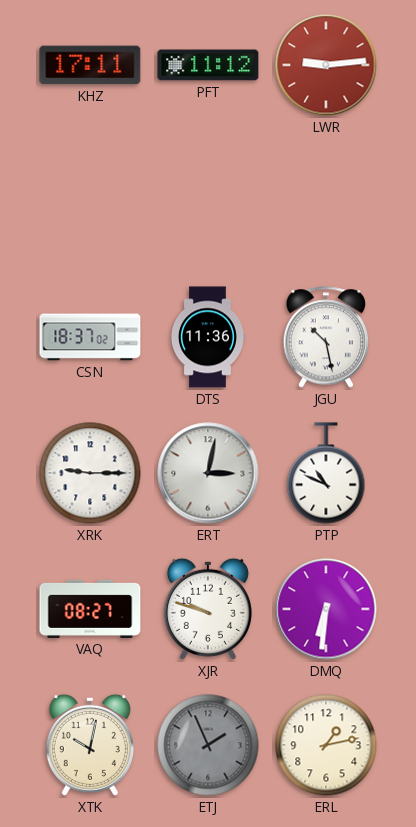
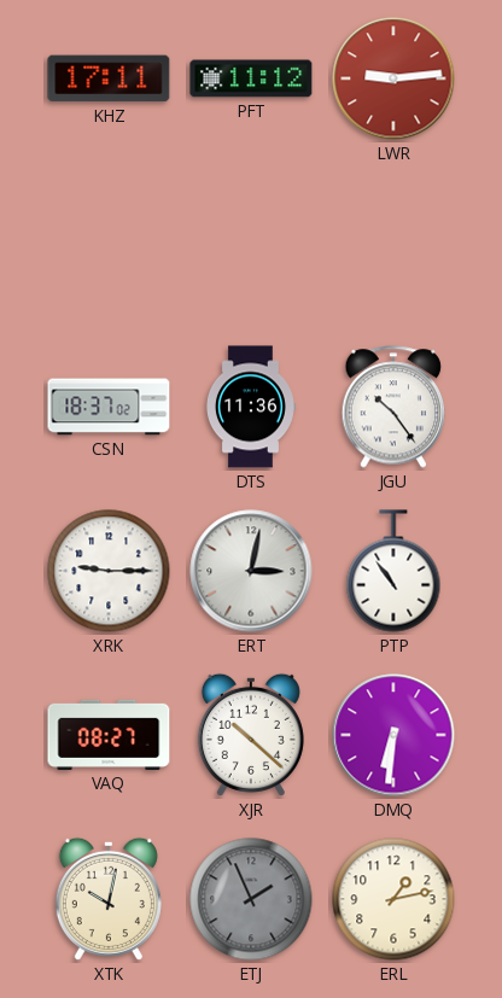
JGU: 10:28 -> 10:24 (393, 407)
PTP: 10:49 -> 10:54 (393, 571)
XJR: 9:48 -> 10:22 (251, 735)
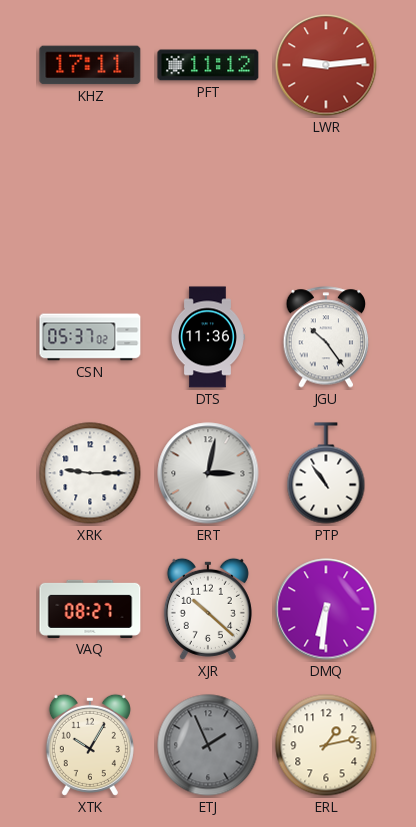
CSN: 18:37 -> 05:37 (90, 337)
XTK: 10:02 -> 10:05 (90, 745)
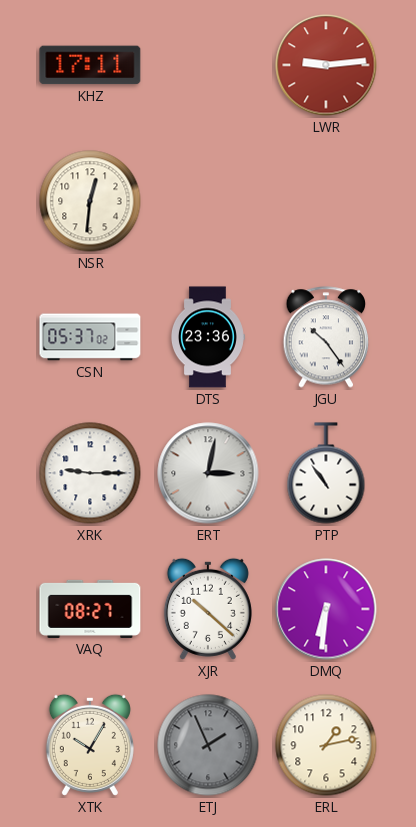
PFT: 11:12 -> none (208, 65)
NSR: none -> 12:31 (90, 201)
DTS: 11:36 -> 23:36 (207, 337)
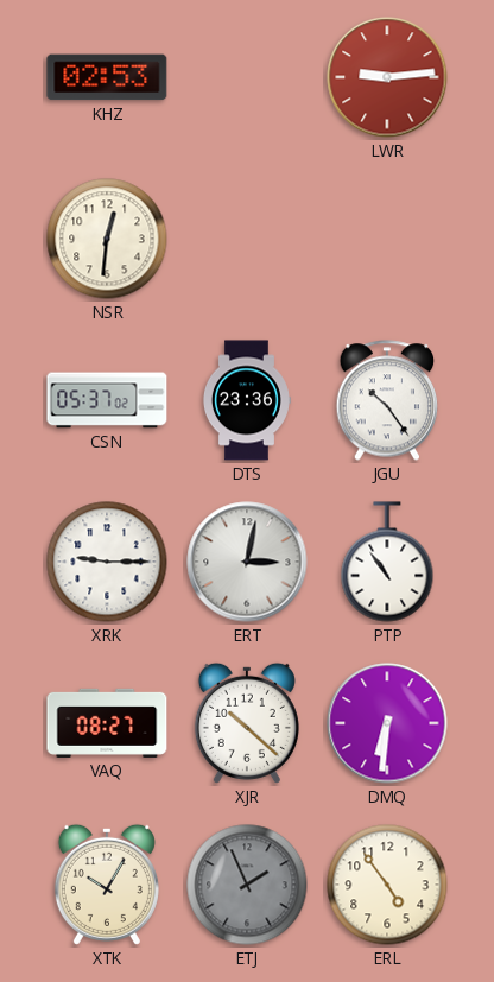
KHZ: 17:11 -> 02:53 (107, 77)
ERL: 1:13 -> 4:54 (387, 885)
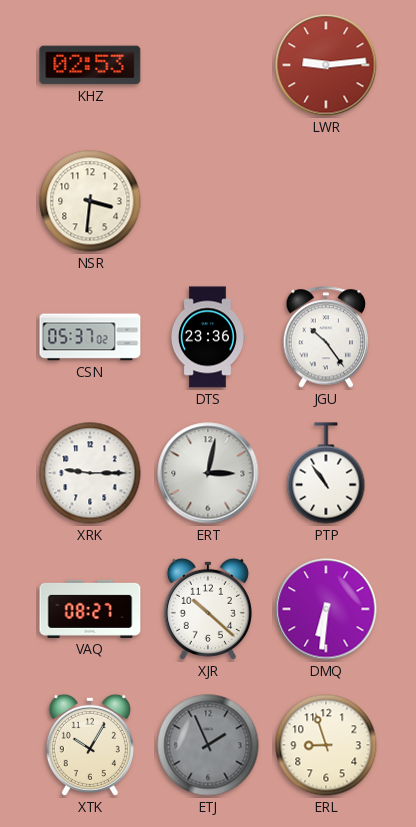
NSR: 12:31 -> 3:31 (90, 201)
ERL: 4:54 -> 8:57 (326, 745)
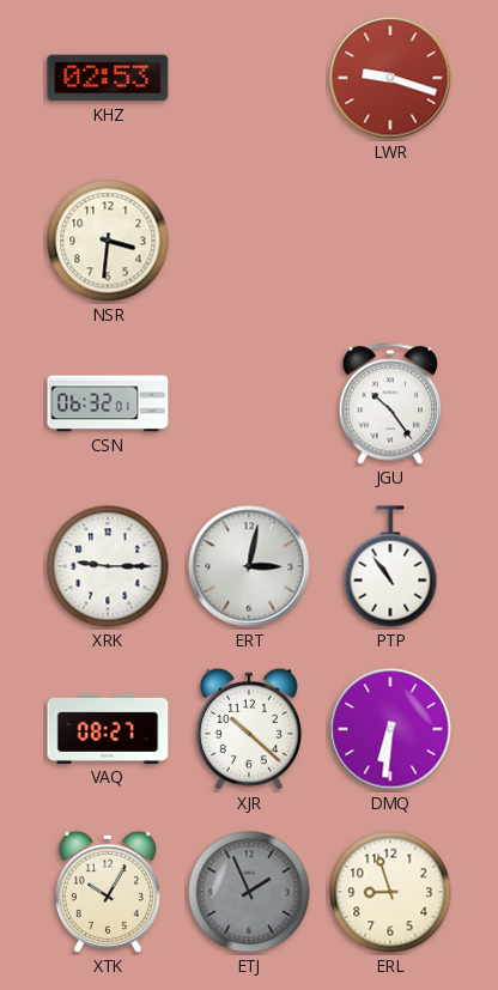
LWR: 9:14 -> 9:18 (390, 78)
CSN: 05:37 -> 06:32 (108, 403)
DTS: 23:36 -> none (207, 337)
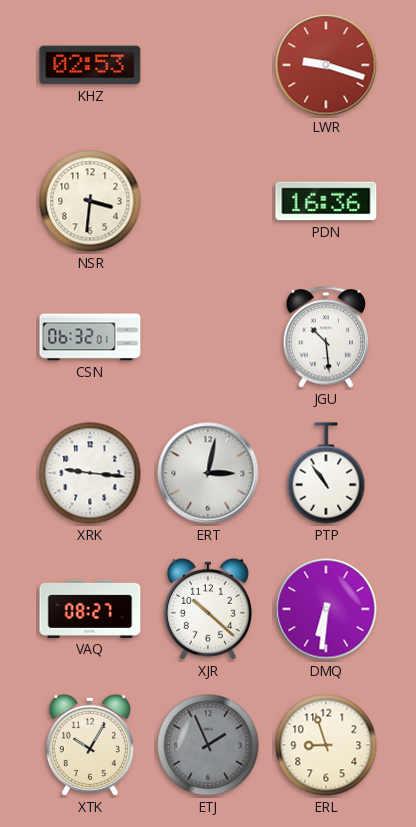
PDN: none -> 16:36 (326, 201)
JGU: 10:24 -> 10:29 (326, 337)
XRK: 9:15 -> 9:16 (90, 473)
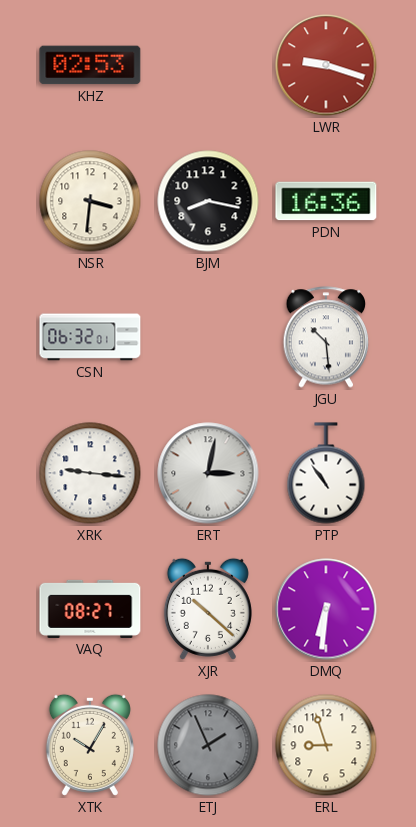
BJM: none -> 8:17 (208, 201)
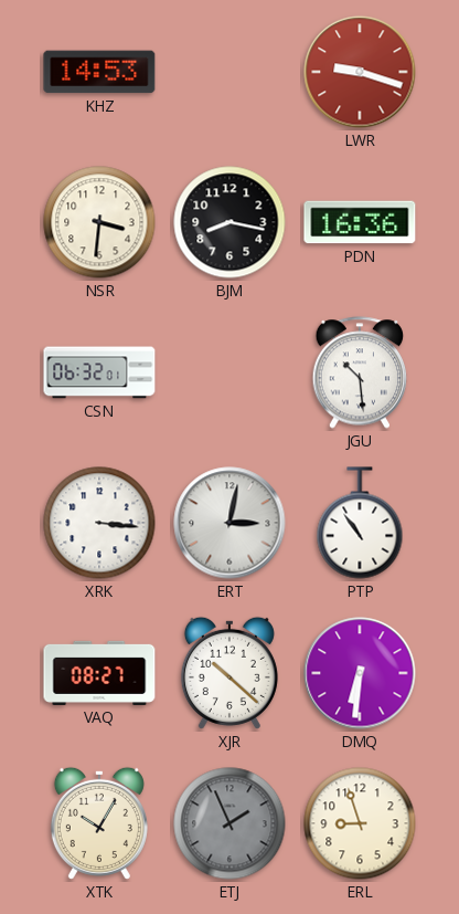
KHZ: 02:53 -> 14:53 (99, 72)
XRK: 9:16 -> 3:16 (99, 523)
